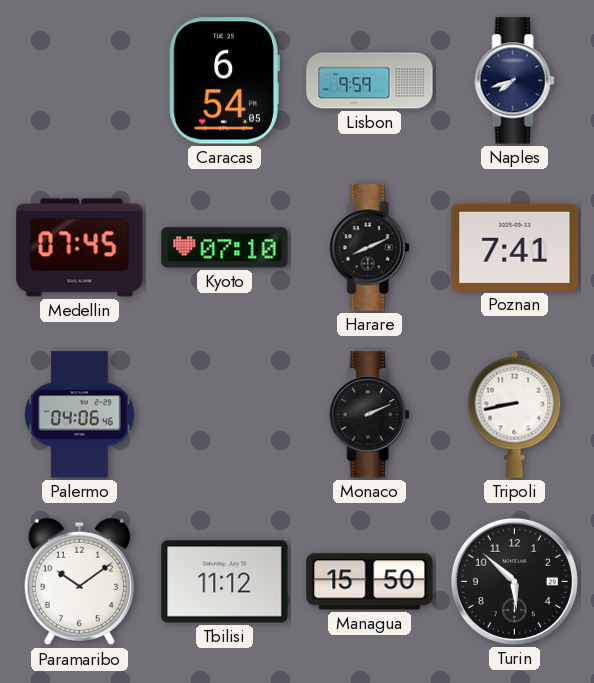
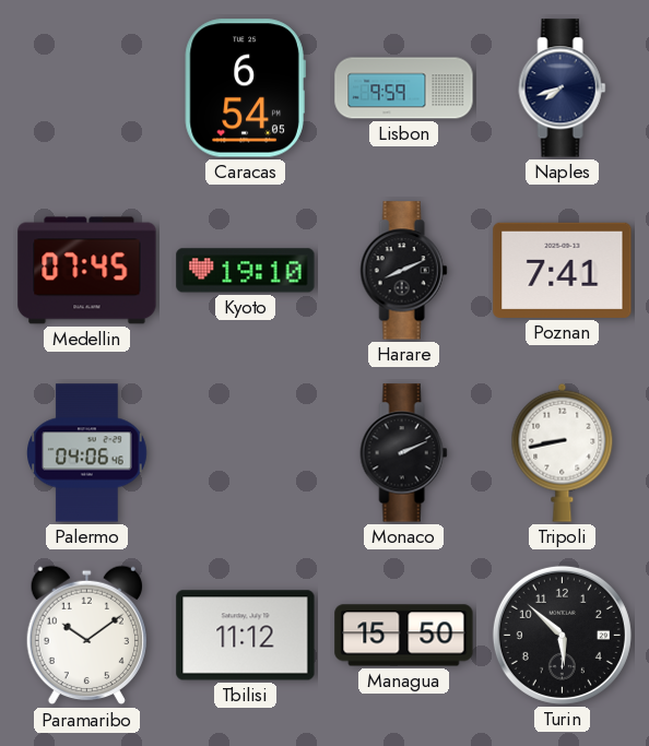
Kyoto: 07:10 -> 19:10 (246, 271)
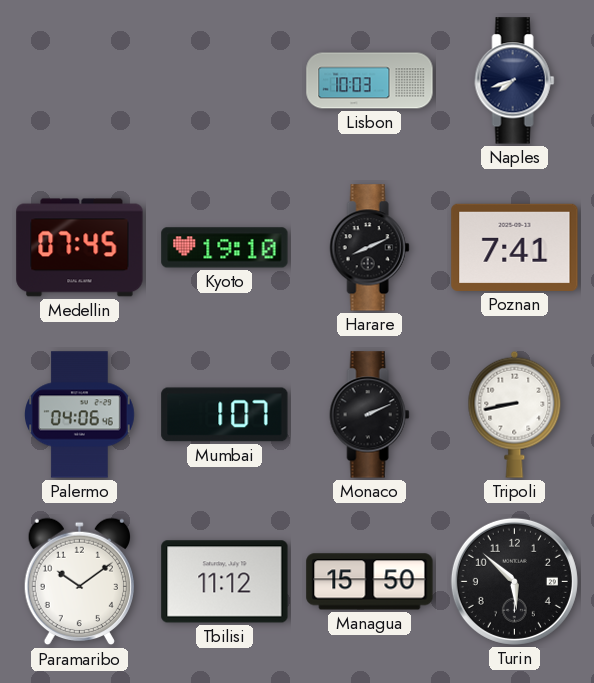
Caracas: 6:54 -> none (245, 88)
Lisbon: 9:59 -> 10:03 (370, 81)
Mumbai: none -> 1:07 (225, 415)
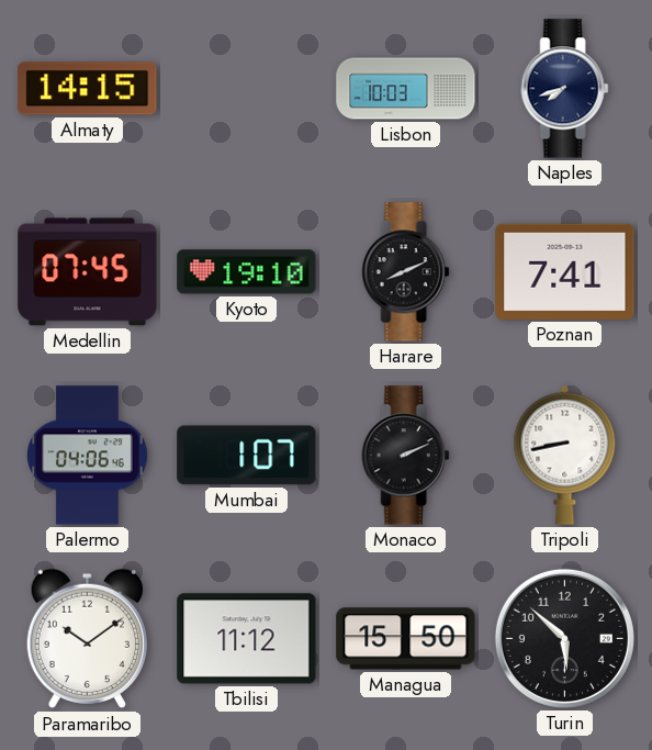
Almaty: none -> 14:15 (88, 89)
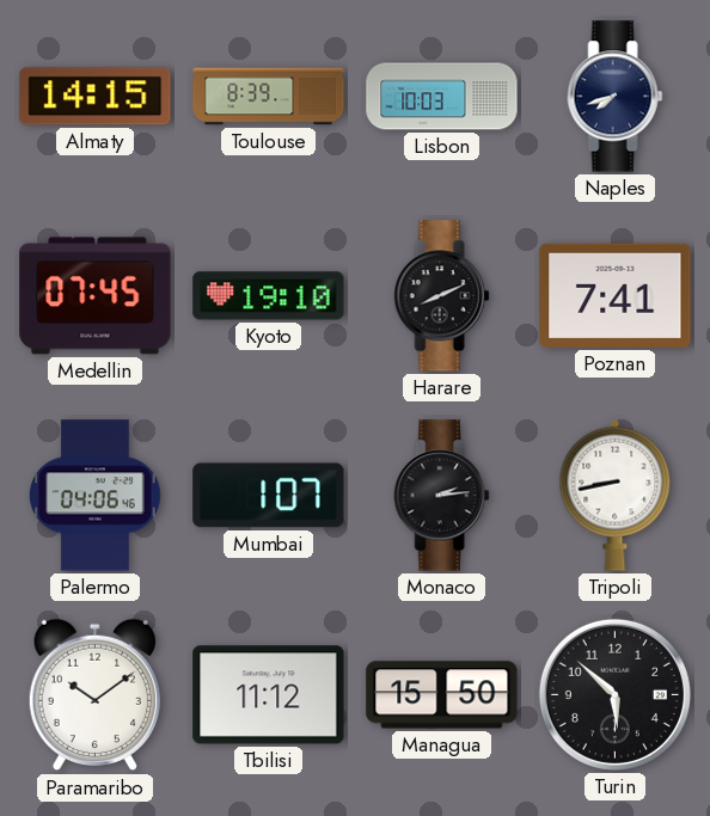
Toulouse: none -> 8:39 (269, 97)
Monaco: 2:11 -> 2:14 (442, 496)
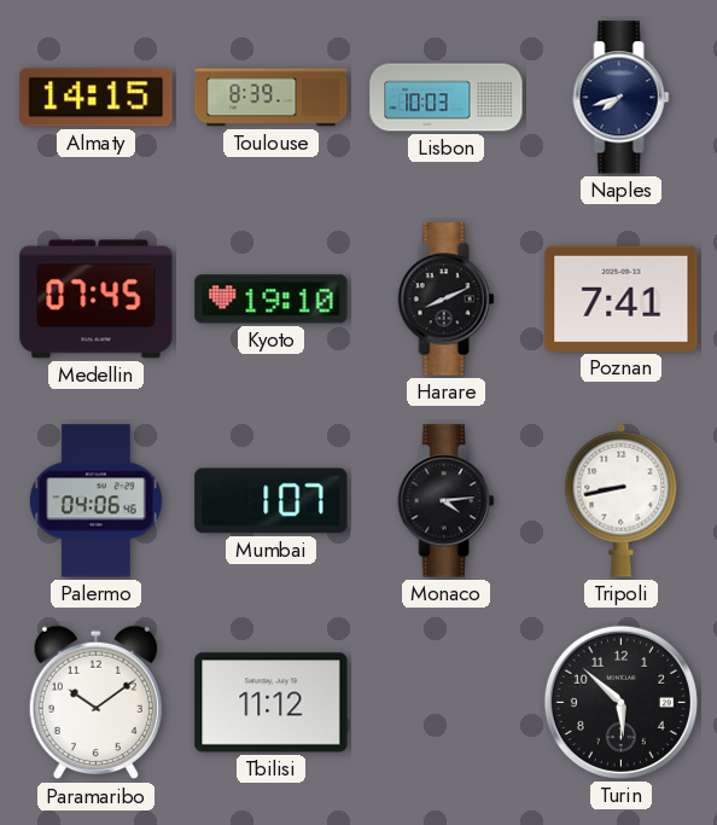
Monaco: 2:14 -> 4:14 (447, 501)
Managua: 15:50 -> none (442, 695)
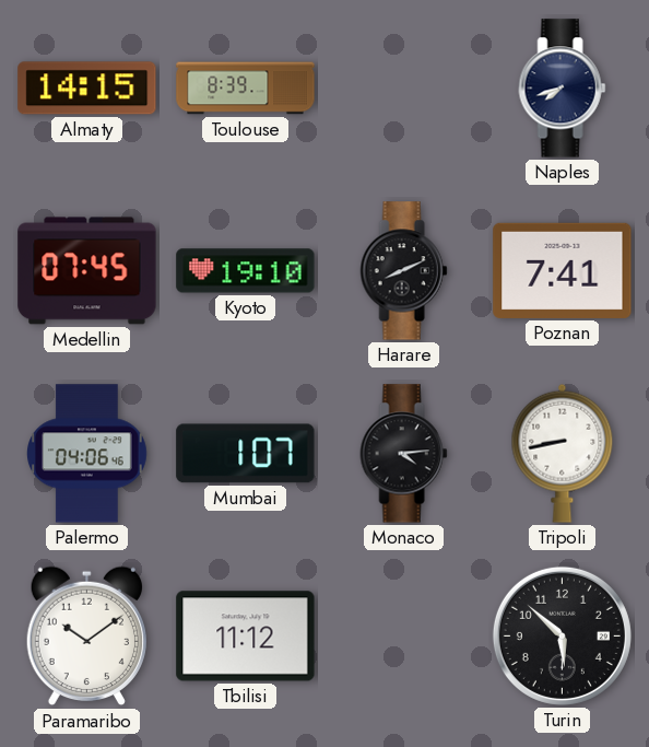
Lisbon: 10:03 -> none (447, 98)
